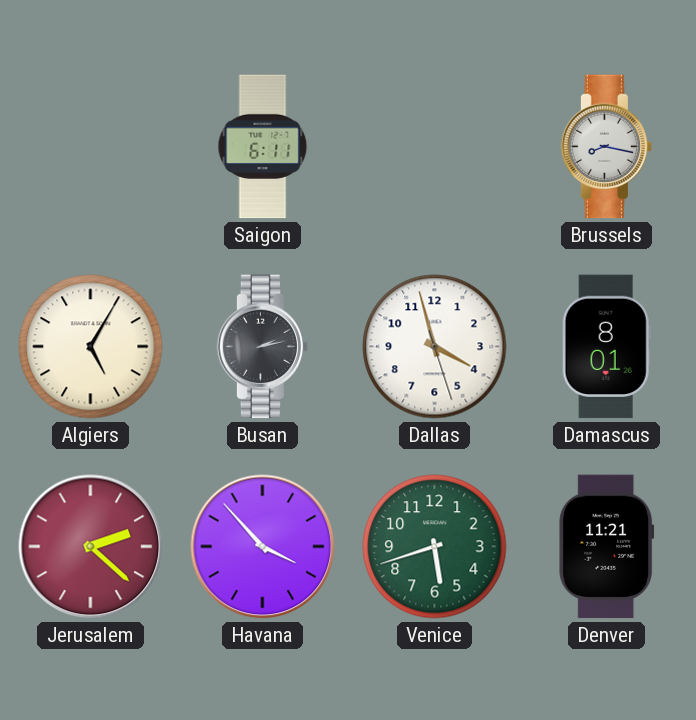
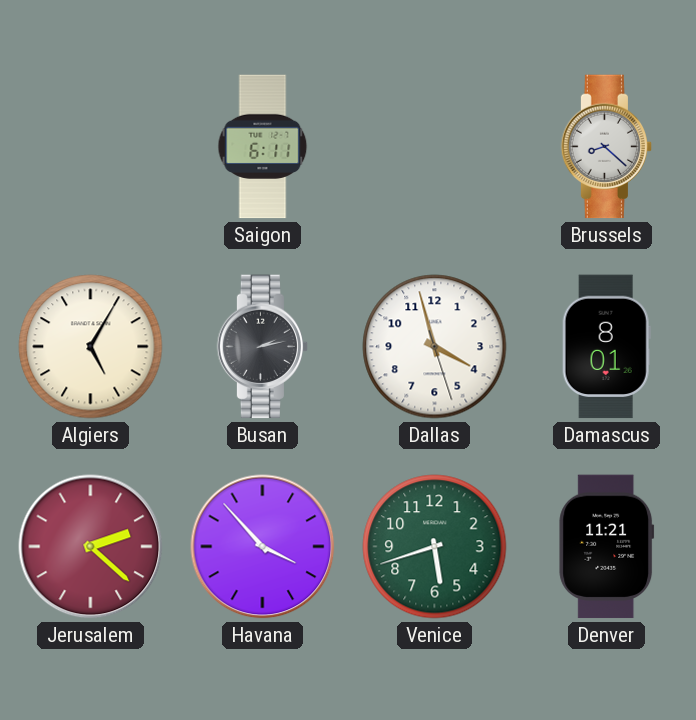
Brussels: 8:17 -> 8:22 (607, 147)
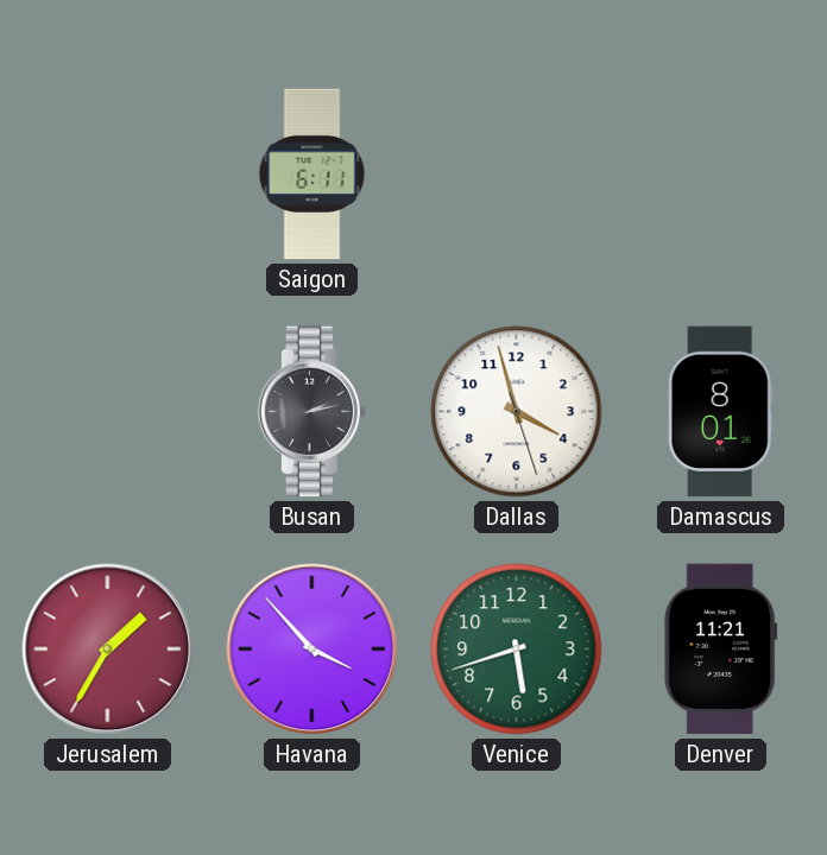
Brussels: 8:22 -> none (607, 147)
Algiers: 5:05 -> none (91, 347)
Jerusalem: 2:22 -> 1:35 (108, 650)
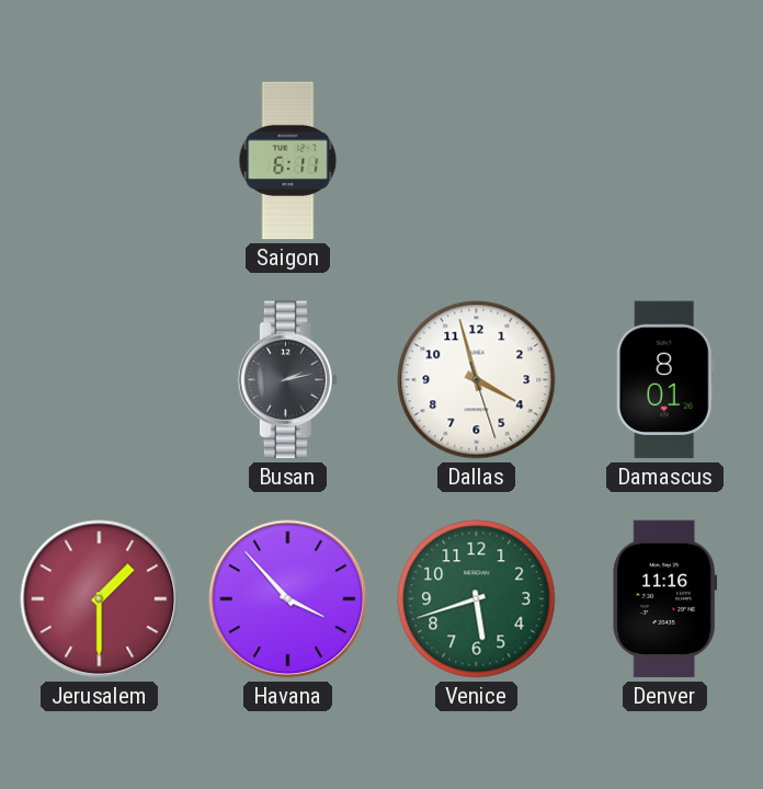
Jerusalem: 1:35 -> 1:30 (100, 599)
Denver: 11:21 -> 11:16 (665, 599)
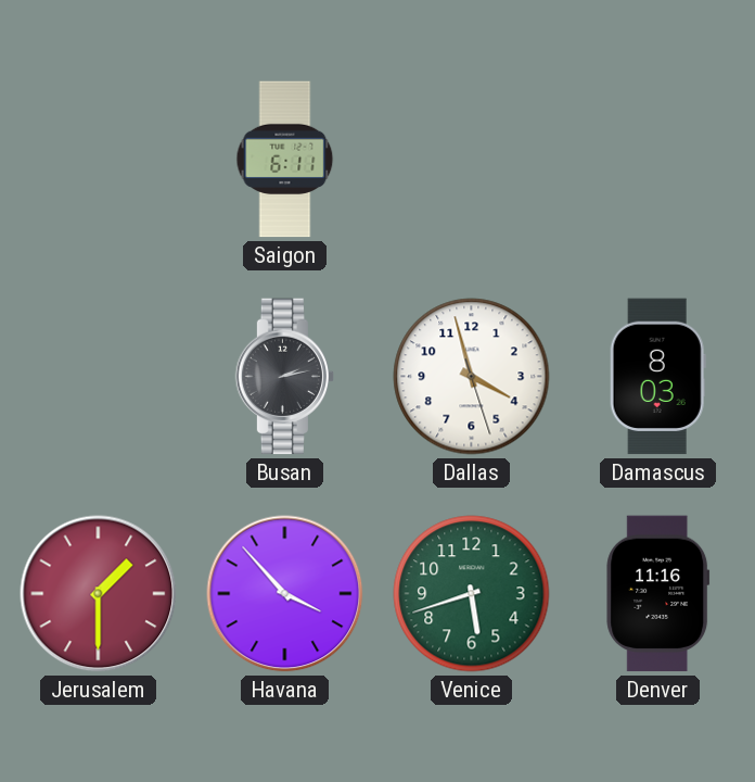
Damascus: 8:01 -> 8:03 (657, 377)
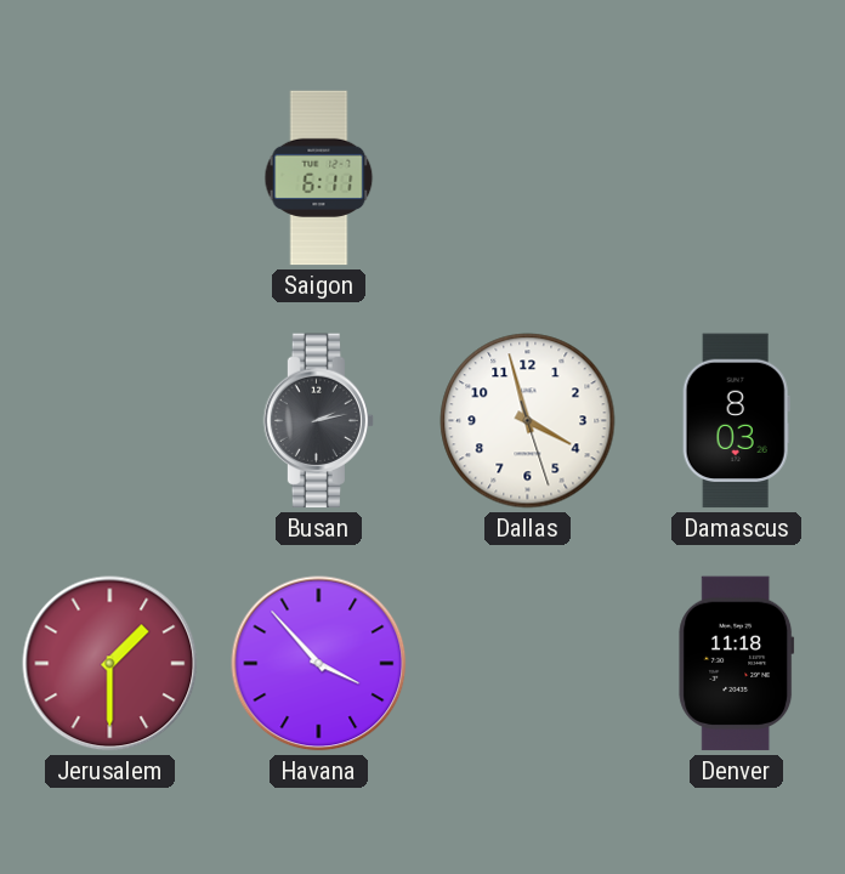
Venice: 5:42 -> none (472, 594)
Denver: 11:16 -> 11:18 (737, 664)
